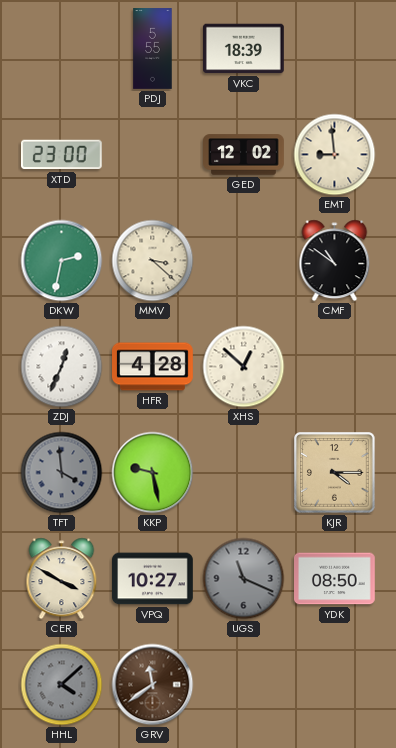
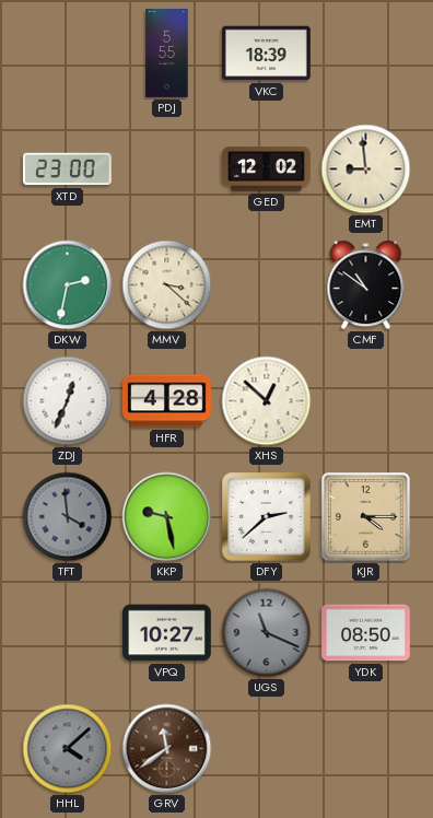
DFY: none -> 2:38 (267, 517)
CER: 3:50 -> none (62, 579)
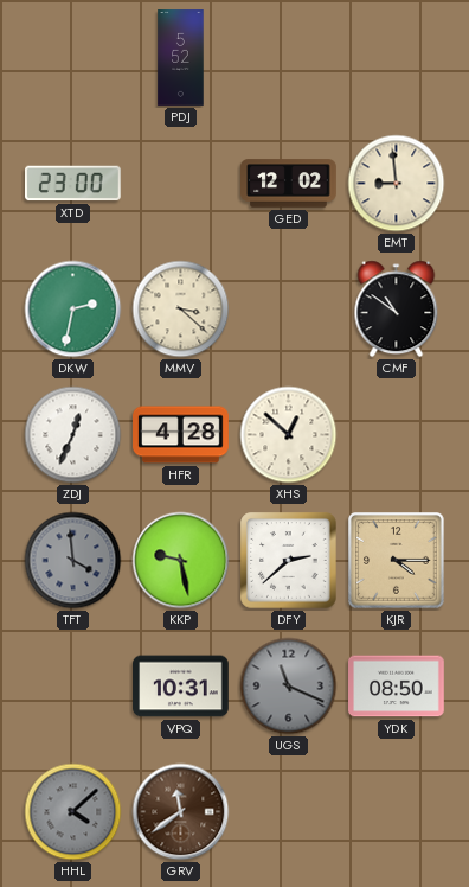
PDJ: 5:55 -> 5:52 (181, 58)
VKC: 18:39 -> none (267, 54)
VPQ: 10:27 -> 10:31 (181, 687)
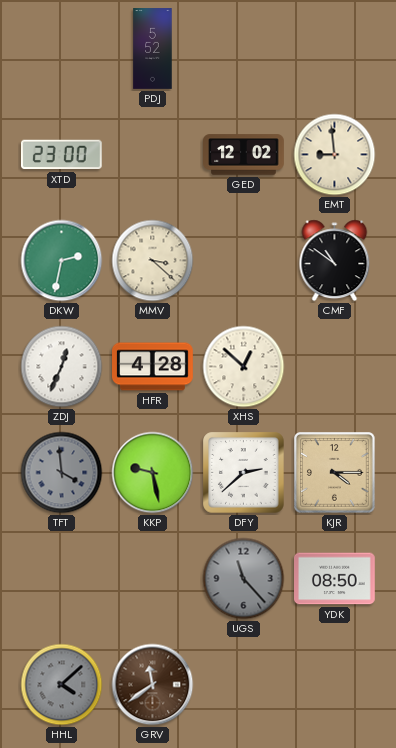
VPQ: 10:31 -> none (181, 687)
UGS: 11:19 -> 11:23 (244, 579)
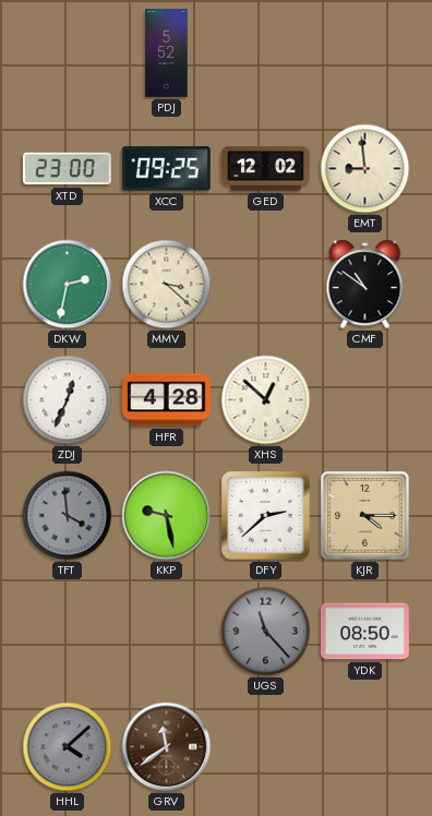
XCC: none -> 09:25 (166, 169)
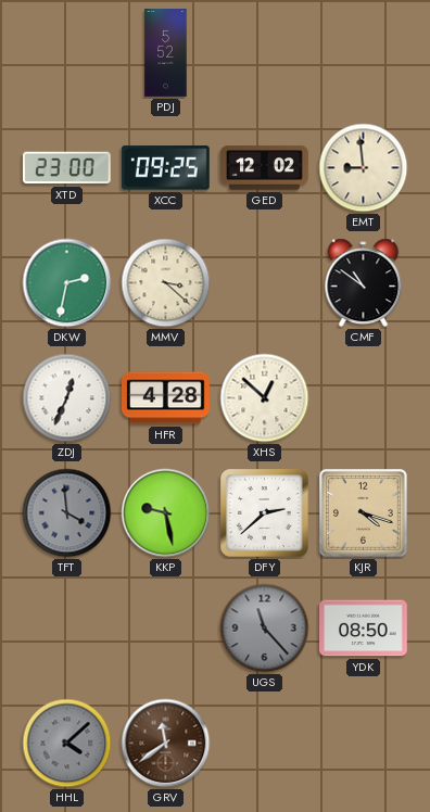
KJR: 4:15 -> 4:18 (364, 513)
